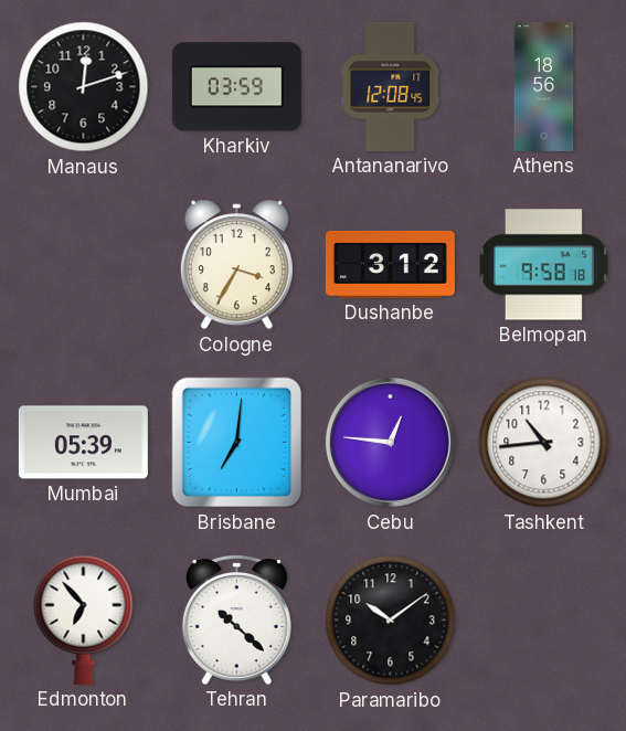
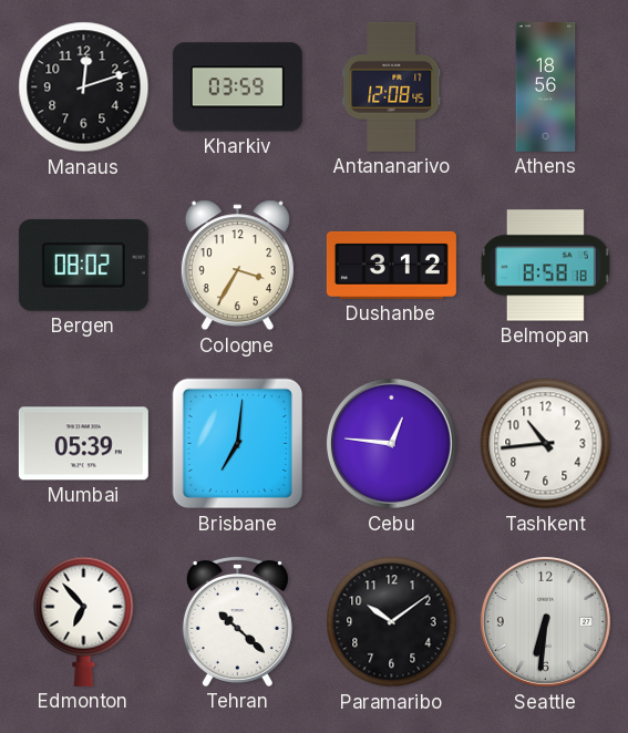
Bergen: none -> 08:02 (83, 265)
Belmopan: 9:58 -> 8:58 (545, 266)
Seattle: none -> 6:31 (545, 621)
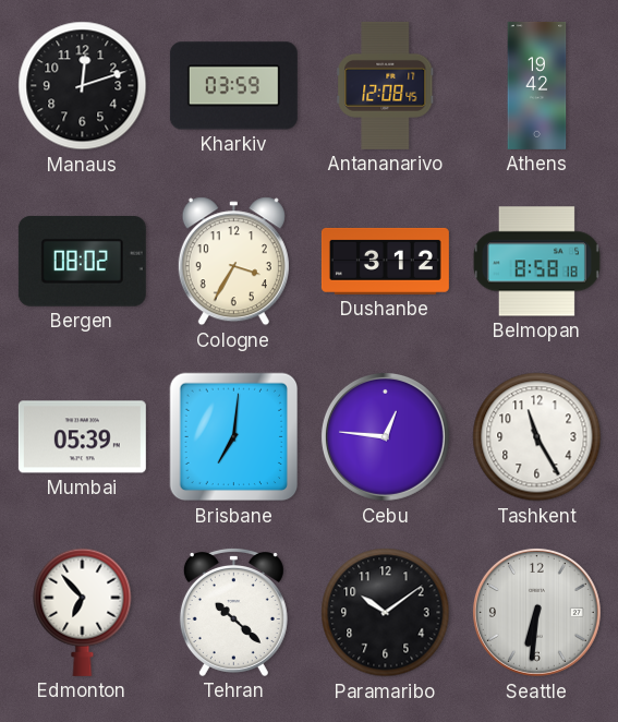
Athens: 18:56 -> 19:42 (537, 85)
Tashkent: 10:44 -> 11:25 (537, 437)
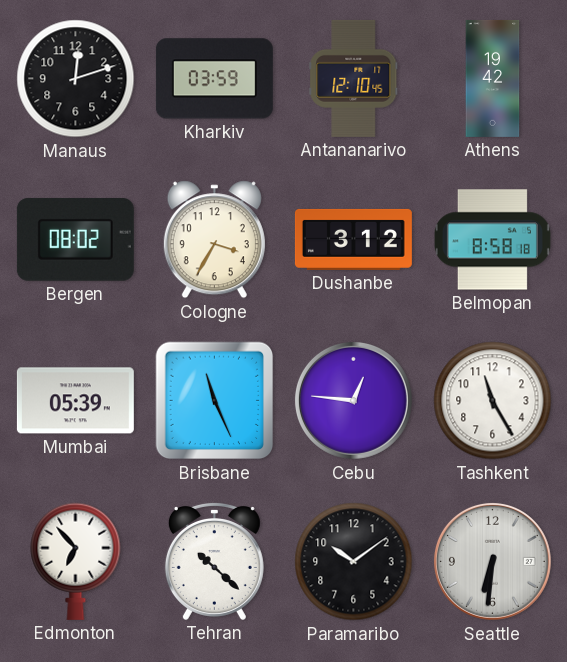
Antananarivo: 12:08 -> 12:10 (354, 78)
Brisbane: 7:01 -> 11:26 (215, 401)
